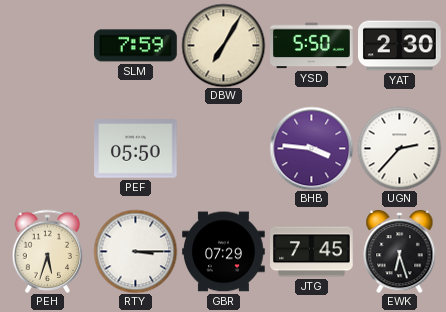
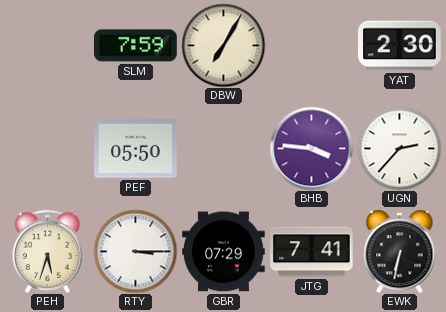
YSD: 5:50 -> none (312, 46)
JTG: 7:45 -> 7:41 (312, 252)
EWK: 6:27 -> 6:32 (400, 251)
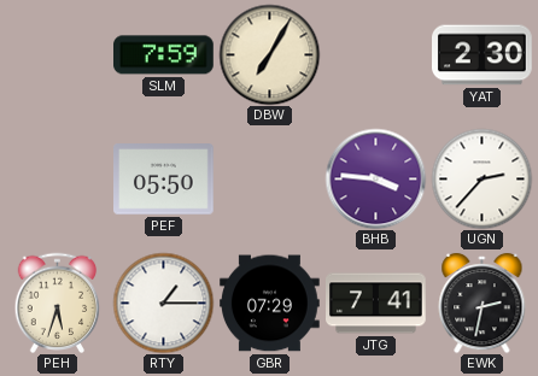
RTY: 3:15 -> 1:15 (163, 302)
EWK: 6:32 -> 2:32 (483, 302)
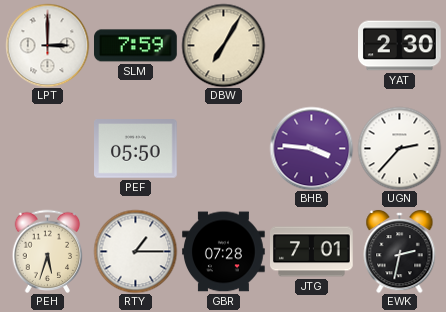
LPT: none -> 3:00 (47, 45)
GBR: 07:29 -> 07:28 (224, 252)
JTG: 7:41 -> 7:01 (312, 252)
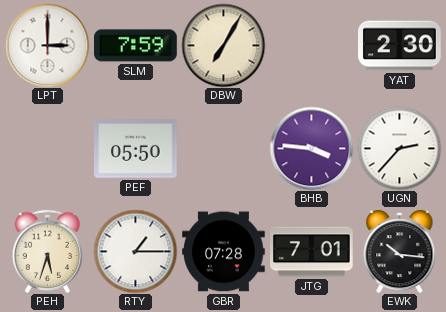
EWK: 2:32 -> 10:16 (400, 251)
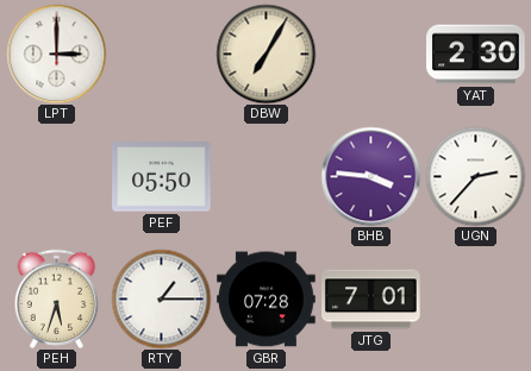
SLM: 7:59 -> none (136, 46)
EWK: 10:16 -> none (400, 251)
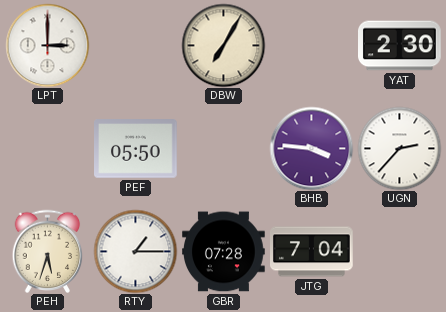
JTG: 7:01 -> 7:04 (312, 252)
